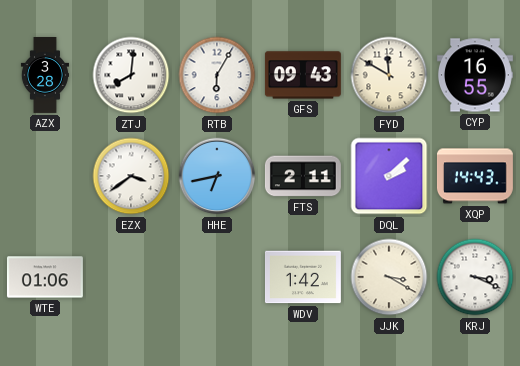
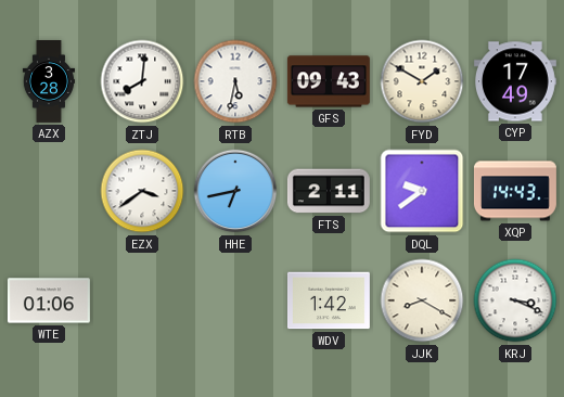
RTB: 6:05 -> 5:32 (235, 81)
FYD: 11:50 -> 1:50 (422, 81)
CYP: 16:55 -> 17:49 (515, 81)
DQL: 2:08 -> 9:39 (422, 191)
JJK: 3:20 -> 8:20 (422, 300)
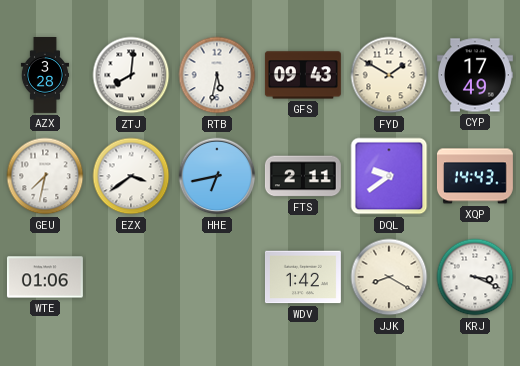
GEU: none -> 7:32 (45, 176)
